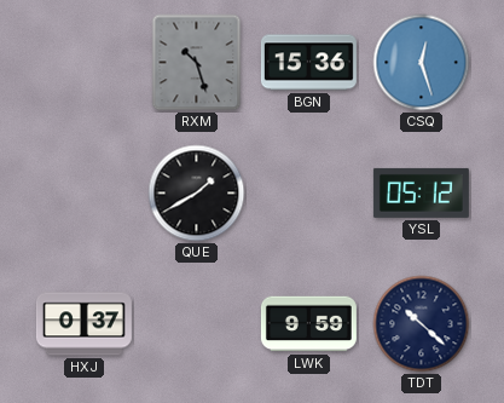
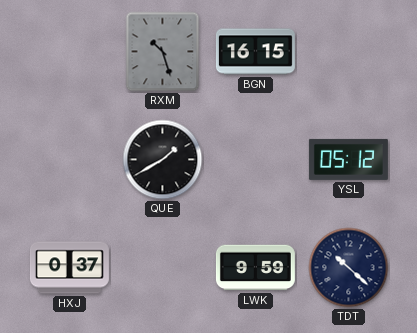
BGN: 15:36 -> 16:15 (255, 52)
CSQ: 12:27 -> none (422, 63)
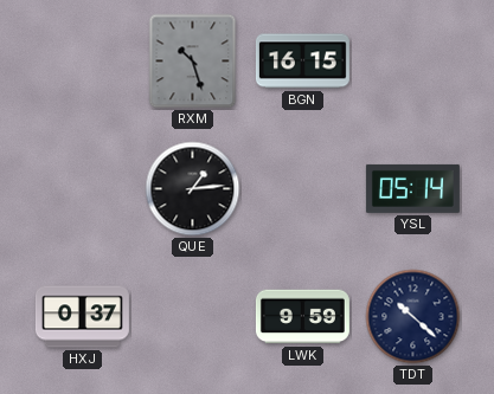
QUE: 1:40 -> 1:14 (193, 189)
YSL: 05:12 -> 05:14 (412, 188)
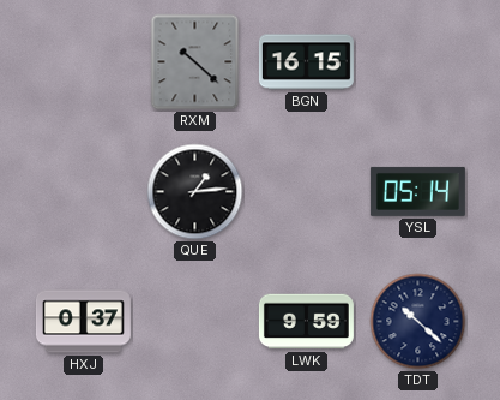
RXM: 10:27 -> 10:22 (195, 62)
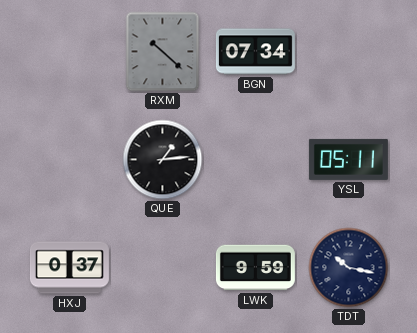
BGN: 16:15 -> 07:34 (255, 52)
YSL: 05:14 -> 05:11 (348, 159)
TDT: 10:22 -> 10:17 (349, 268)
